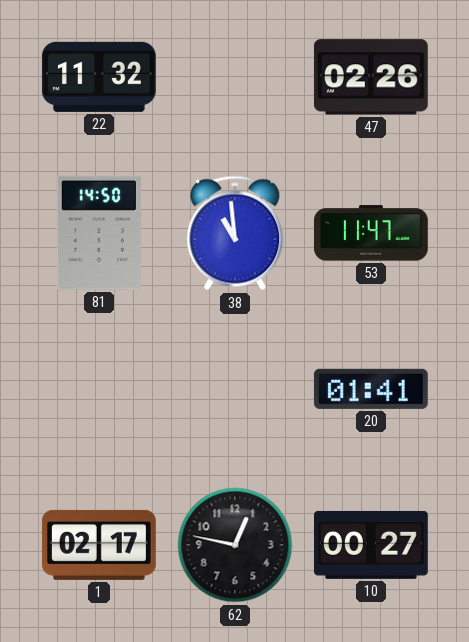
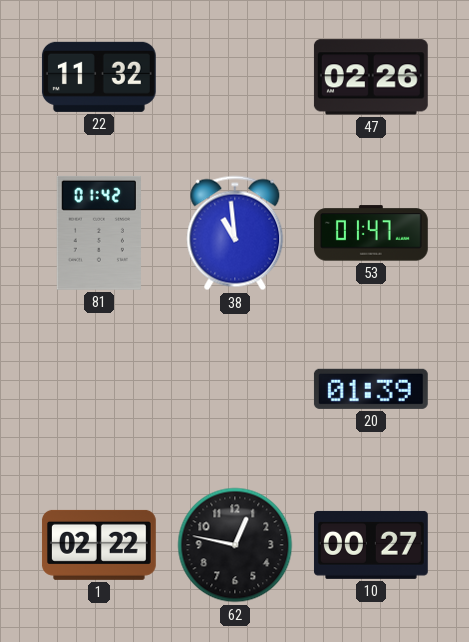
81: 14:50 -> 01:42 (99, 233)
53: 11:47 -> 01:47 (371, 233)
20: 01:41 -> 01:39 (371, 389)
1: 02:17 -> 02:22 (99, 545)
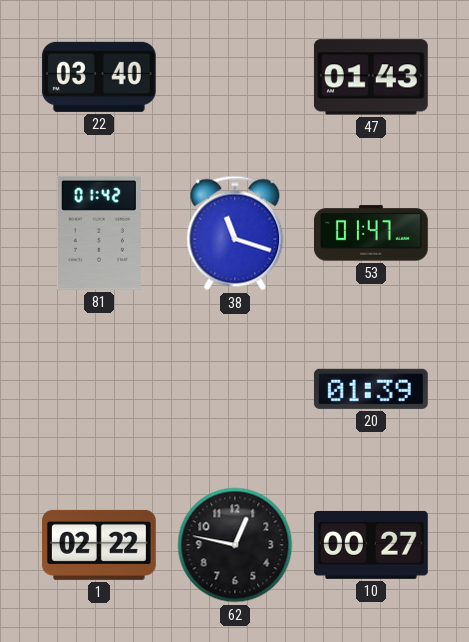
22: 11:32 -> 03:40 (99, 77)
47: 02:26 -> 01:43 (371, 77)
38: 10:59 -> 11:18 (235, 233)
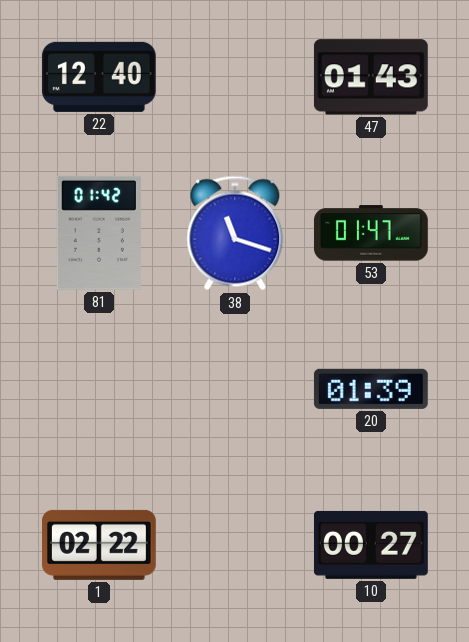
22: 03:40 -> 12:40 (99, 77)
62: 12:47 -> none (235, 545)
